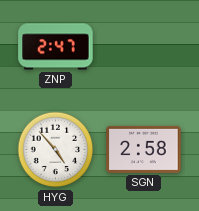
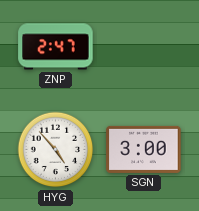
SGN: 2:58 -> 3:00 (144, 149)
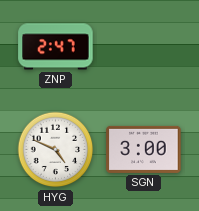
HYG: 4:53 -> 4:49 (56, 150)
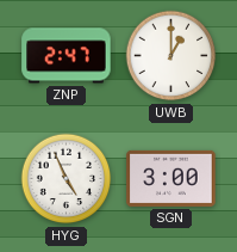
UWB: none -> 1:00 (171, 56)
HYG: 4:49 -> 4:56 (67, 179)
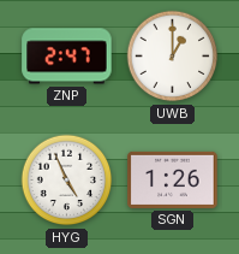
SGN: 3:00 -> 1:26 (173, 179)
